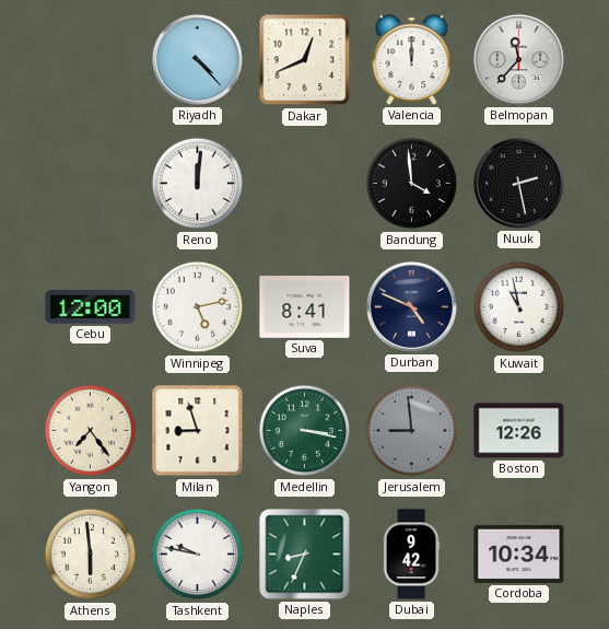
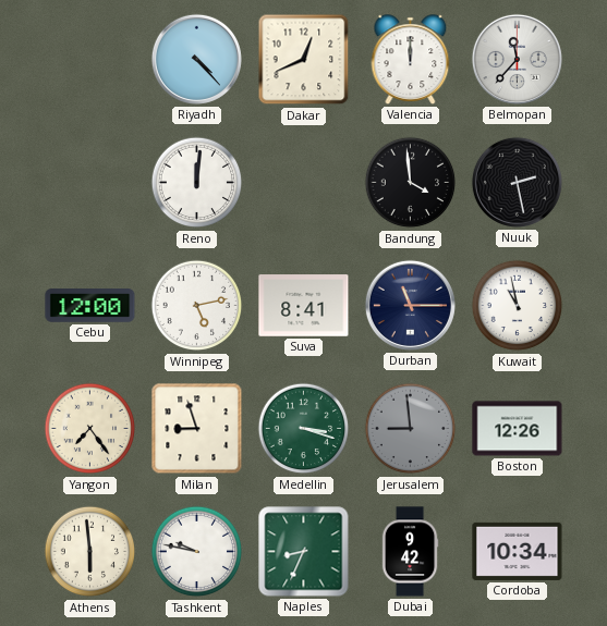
Durban: 4:49 -> 11:15 (410, 305)
Medellin: 3:17 -> 3:18 (304, 429)
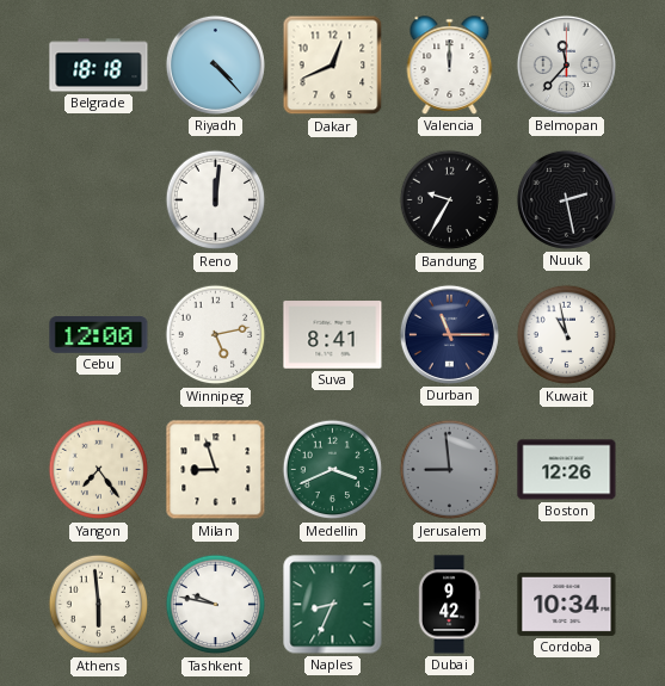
Belgrade: none -> 18:18 (99, 66)
Bandung: 3:59 -> 9:35 (450, 200)
Medellin: 3:18 -> 3:41 (333, 470)
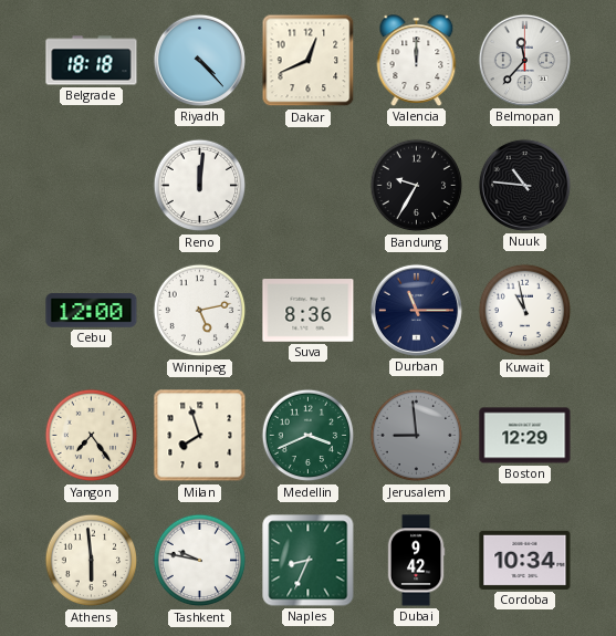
Nuuk: 2:28 -> 10:46 (524, 185)
Suva: 8:41 -> 8:36 (309, 311)
Milan: 8:57 -> 7:57 (200, 436)
Boston: 12:26 -> 12:29 (525, 436)
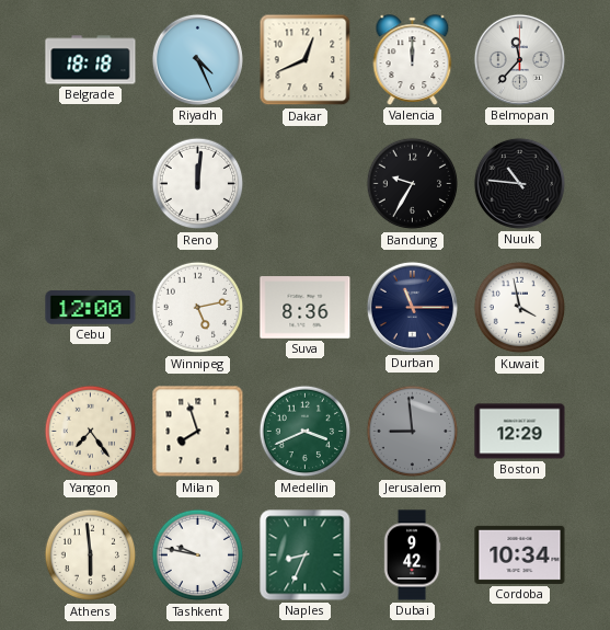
Riyadh: 4:23 -> 4:26 (197, 59)
Kuwait: 10:58 -> 3:58 (520, 308)
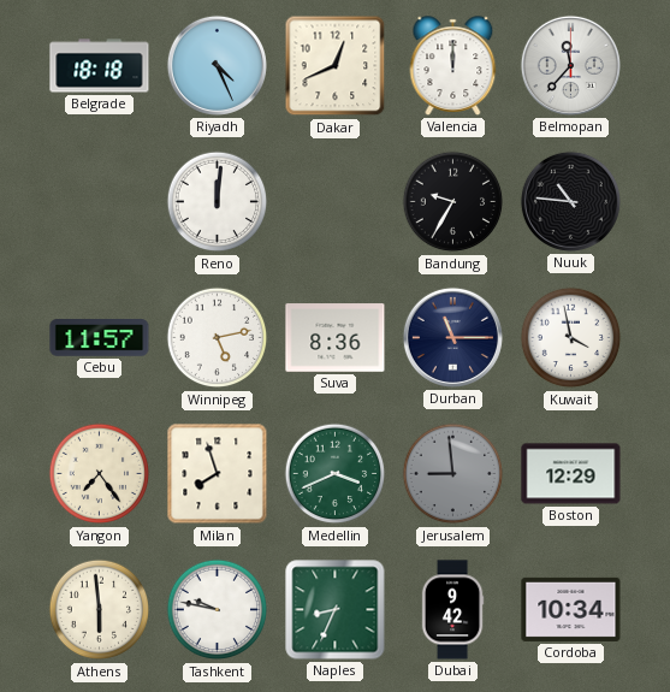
Cebu: 12:00 -> 11:57 (100, 338)
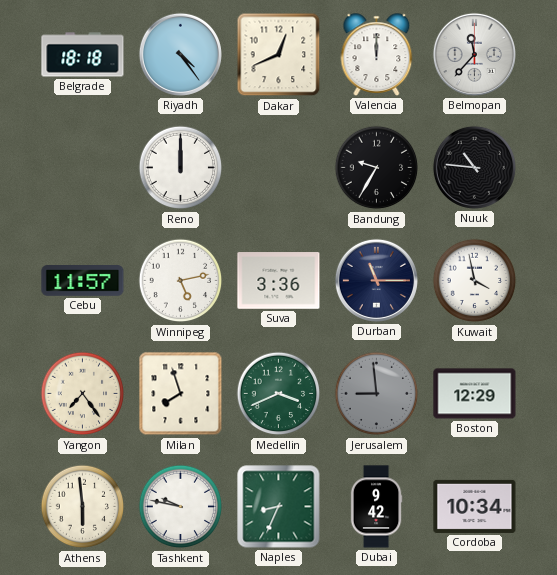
Riyadh: 4:26 -> 4:24 (180, 54)
Reno: 12:01 -> 12:00 (181, 168)
Suva: 8:36 -> 3:36 (279, 281)
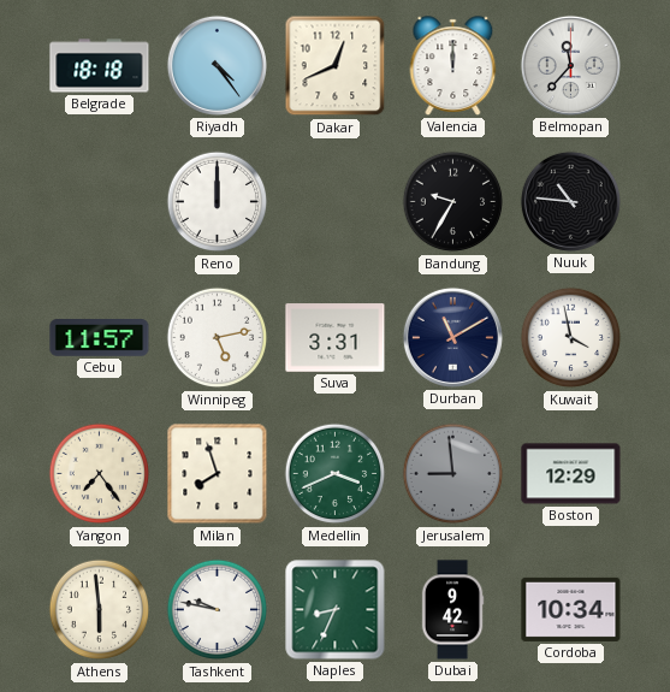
Suva: 3:36 -> 3:31 (336, 338)
Durban: 11:15 -> 11:10 (452, 337)
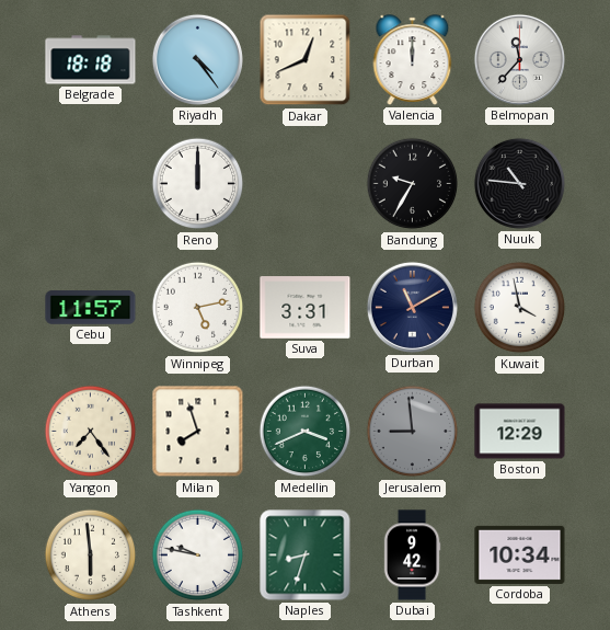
Naples: 8:34 -> 8:33 (306, 555)
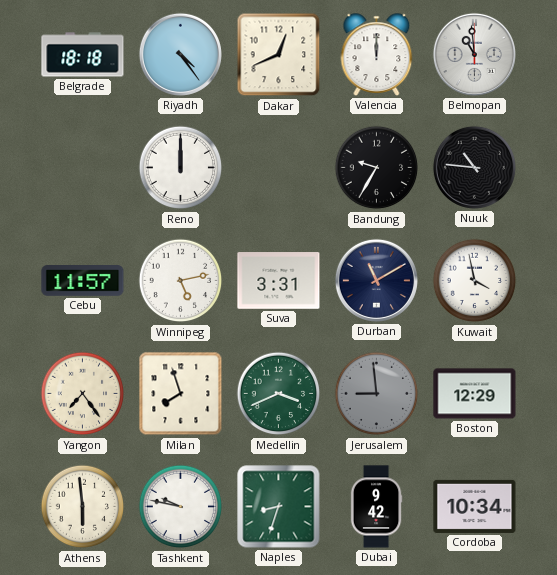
Belmopan: 11:37 -> 10:59 (474, 54)
